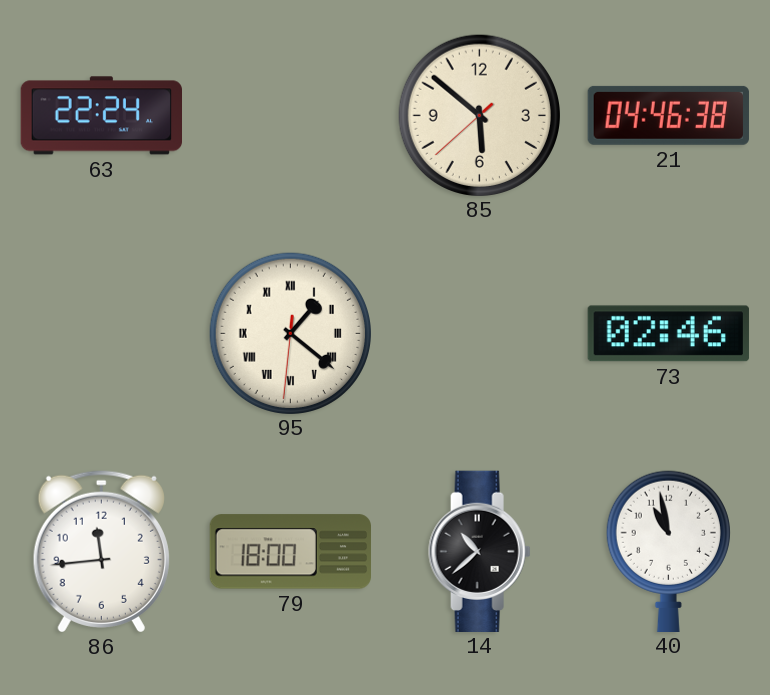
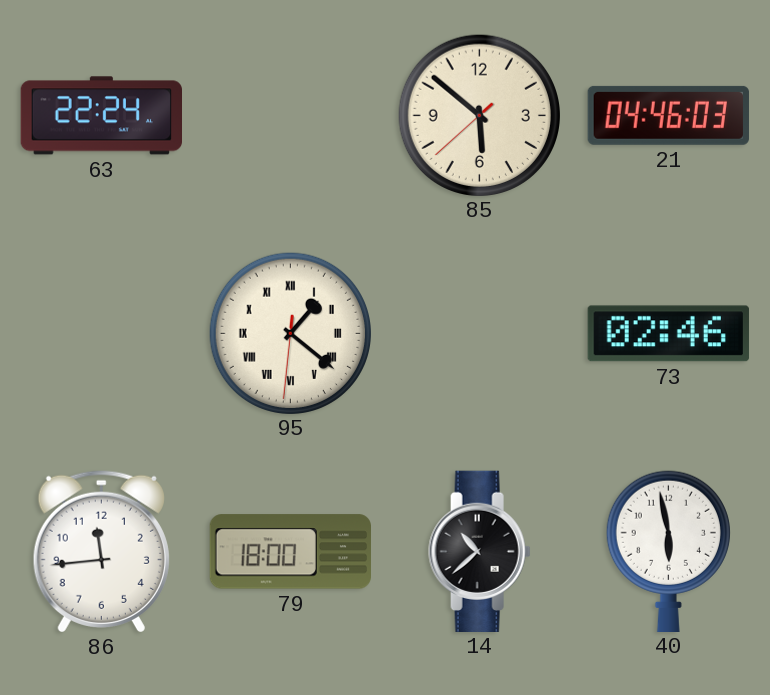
21: 04:46:38 -> 04:46:03 (668, 115)
40: 10:58 -> 5:58 (668, 551)
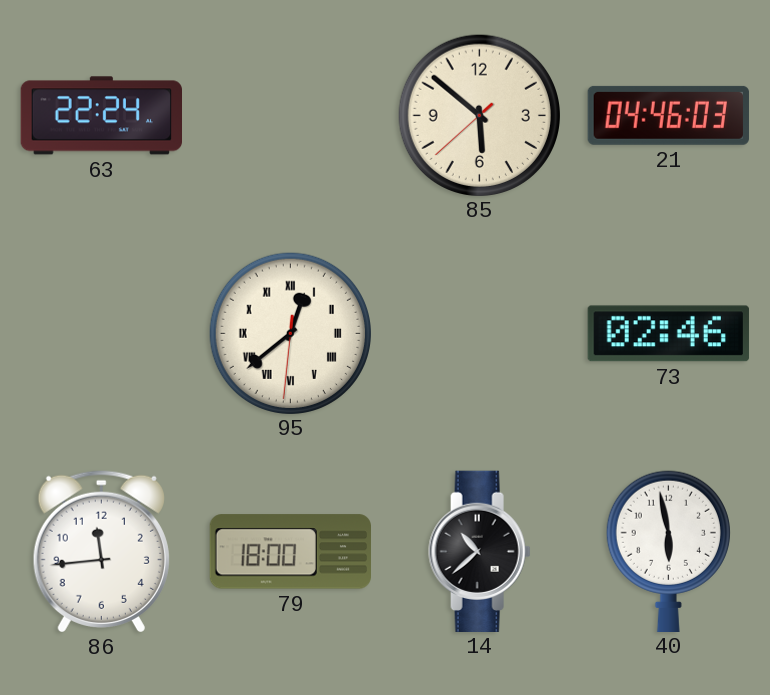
95: 1:21 -> 12:38 (290, 333)
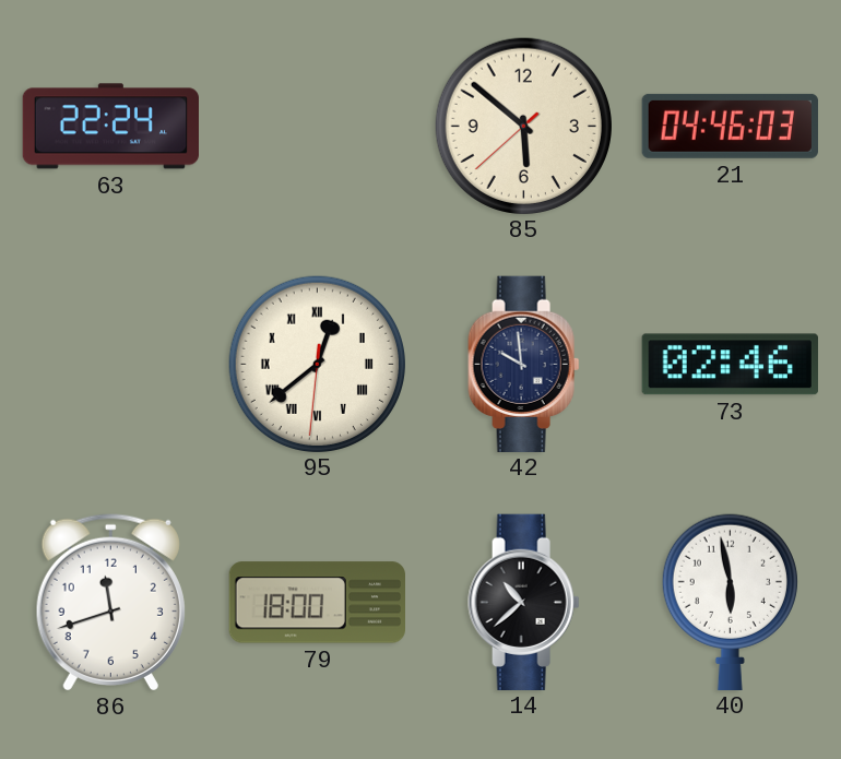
42: none -> 9:59 (524, 364)
86: 11:44 -> 11:42 (110, 602)
